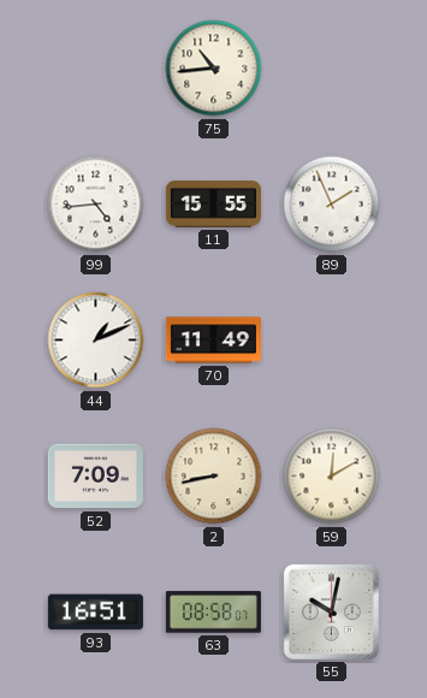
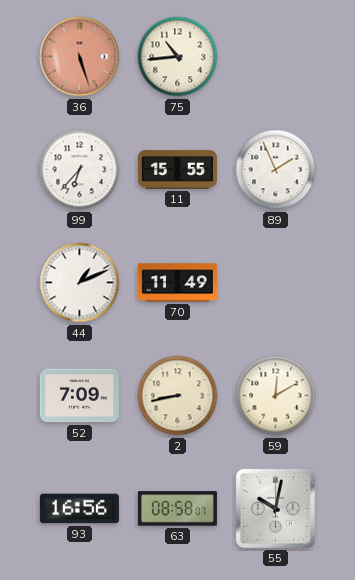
36: none -> 5:27 (80, 57)
99: 4:44 -> 6:37 (80, 170)
93: 16:51 -> 16:56 (79, 509)
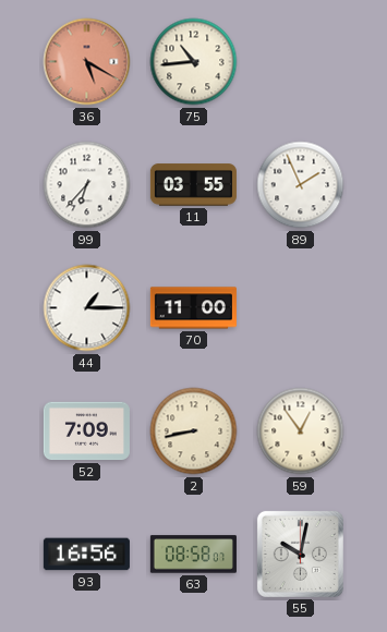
36: 5:27 -> 5:20 (87, 62)
11: 15:55 -> 03:55 (193, 185)
44: 1:11 -> 1:15 (87, 308)
70: 11:49 -> 11:00 (193, 308)
59: 12:10 -> 12:54 (301, 432)
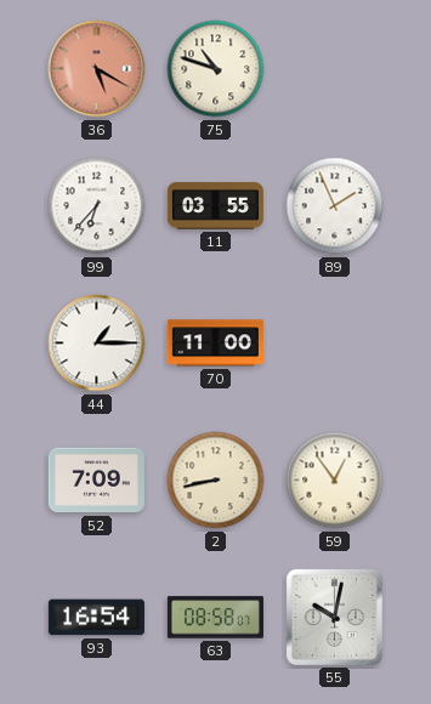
75: 10:44 -> 10:48 (216, 69)
93: 16:56 -> 16:54 (96, 618)
